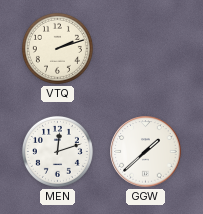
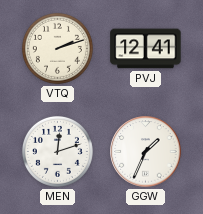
PVJ: none -> 12:41 (146, 49)
GGW: 1:38 -> 1:34 (146, 152)
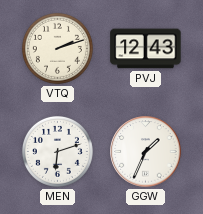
PVJ: 12:41 -> 12:43 (146, 49)
MEN: 12:12 -> 6:12 (57, 151)
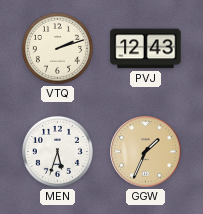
MEN: 6:12 -> 5:33 (57, 151)
GGW dial: white -> champagne (146, 152)
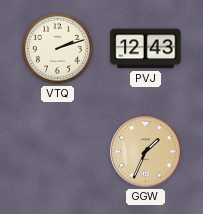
MEN: 5:33 -> none (57, 151)
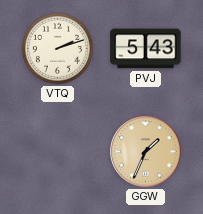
PVJ: 12:43 -> 5:43 (146, 49)
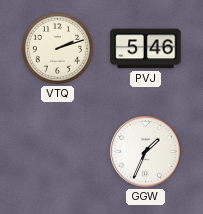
PVJ: 5:43 -> 5:46 (146, 49)
GGW dial: champagne -> white (146, 152)
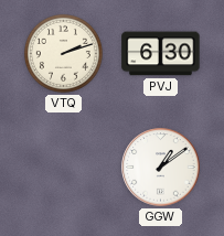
PVJ: 5:46 -> 6:30 (161, 54)
GGW: 1:34 -> 1:09 (161, 168)
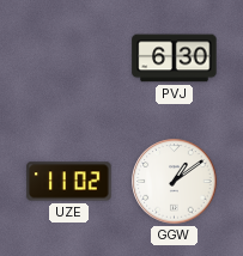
VTQ: 2:12 -> none (63, 53)
UZE: none -> 11:02 (69, 182)
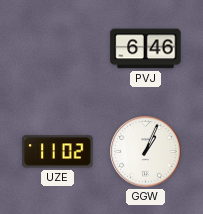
PVJ: 6:30 -> 6:46 (146, 49)
GGW: 1:09 -> 1:04 (146, 152)
